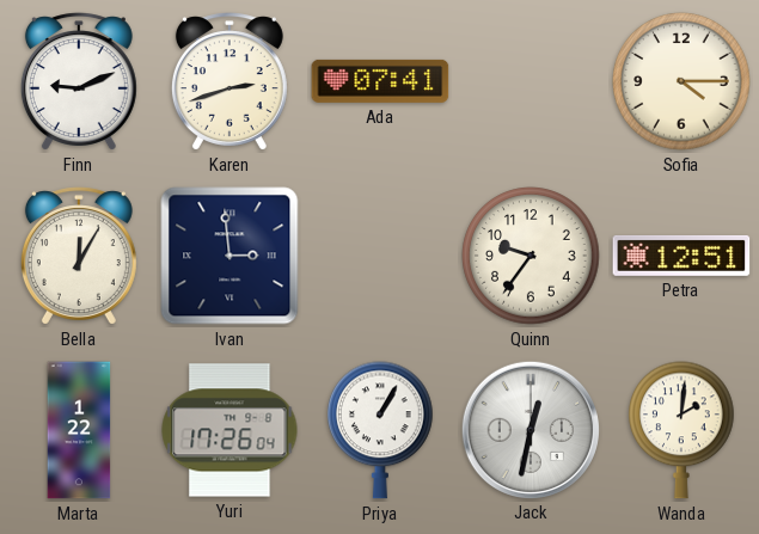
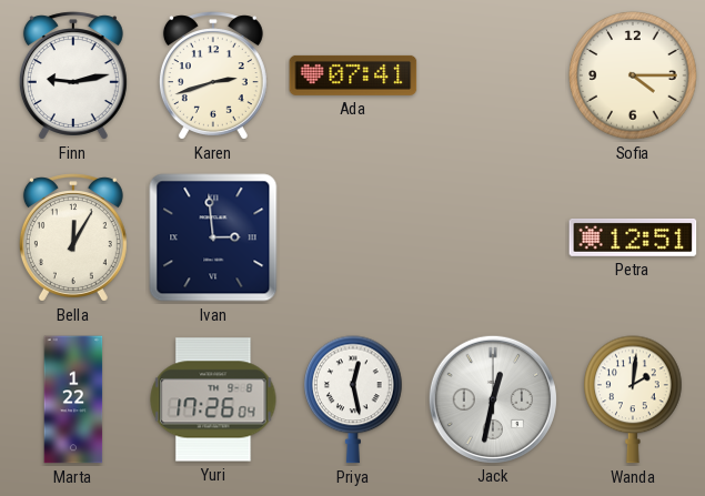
Finn: 9:11 -> 9:13 (73, 75)
Quinn: 9:36 -> none (531, 256)
Priya: 1:05 -> 12:28 (354, 399)
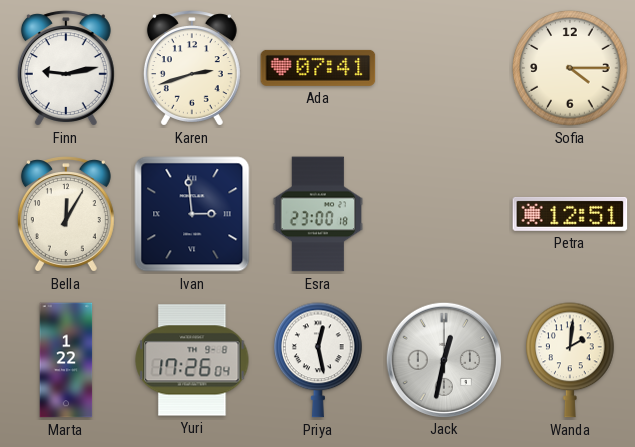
Esra: none -> 23:00 (318, 214)
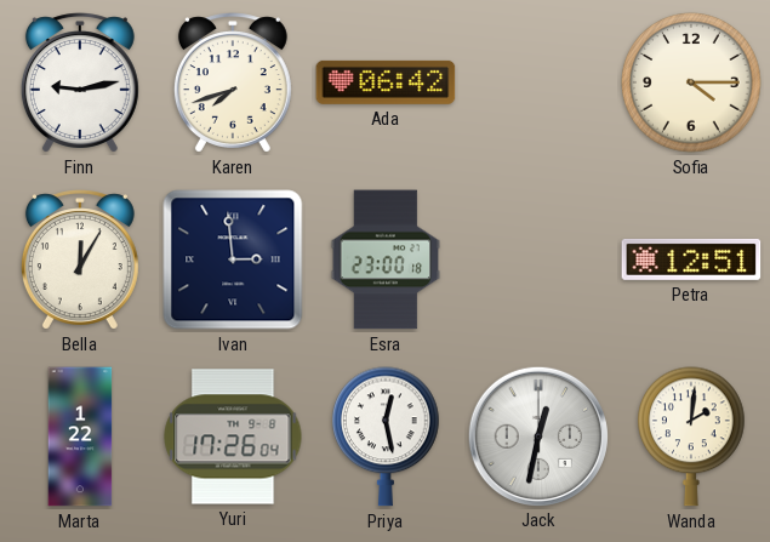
Karen: 2:42 -> 7:42 (233, 82)
Ada: 07:41 -> 06:42 (386, 82)
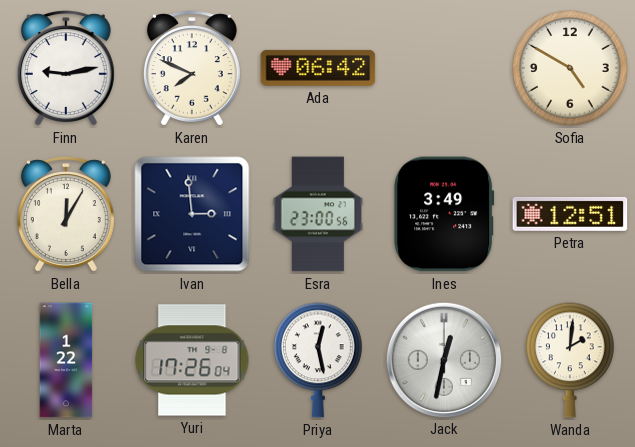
Karen: 7:42 -> 7:49 (192, 68)
Sofia: 4:15 -> 4:50 (570, 68)
Esra: 23:00:18 -> 23:00:56 (318, 214)
Ines: none -> 3:49 (444, 214)
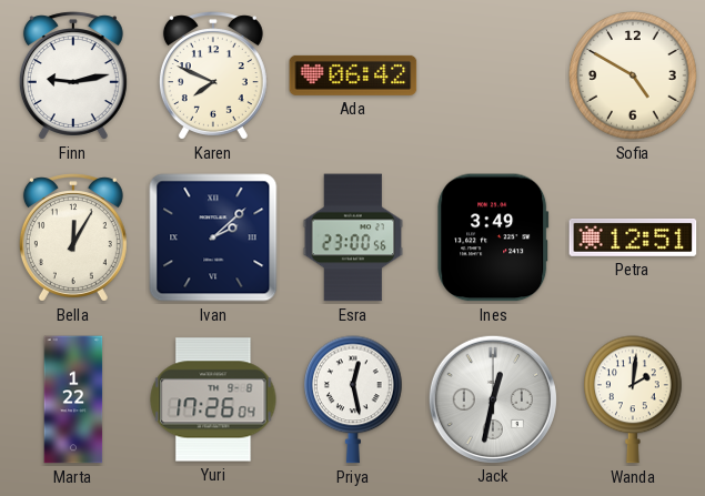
Ivan: 2:59 -> 2:08 (213, 237)
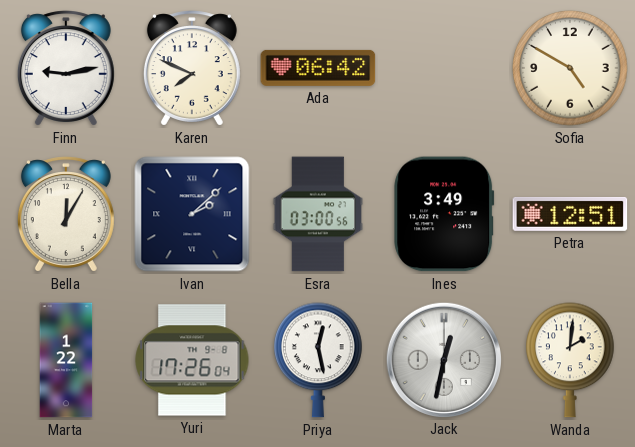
Esra: 23:00 -> 03:00 (318, 214)
